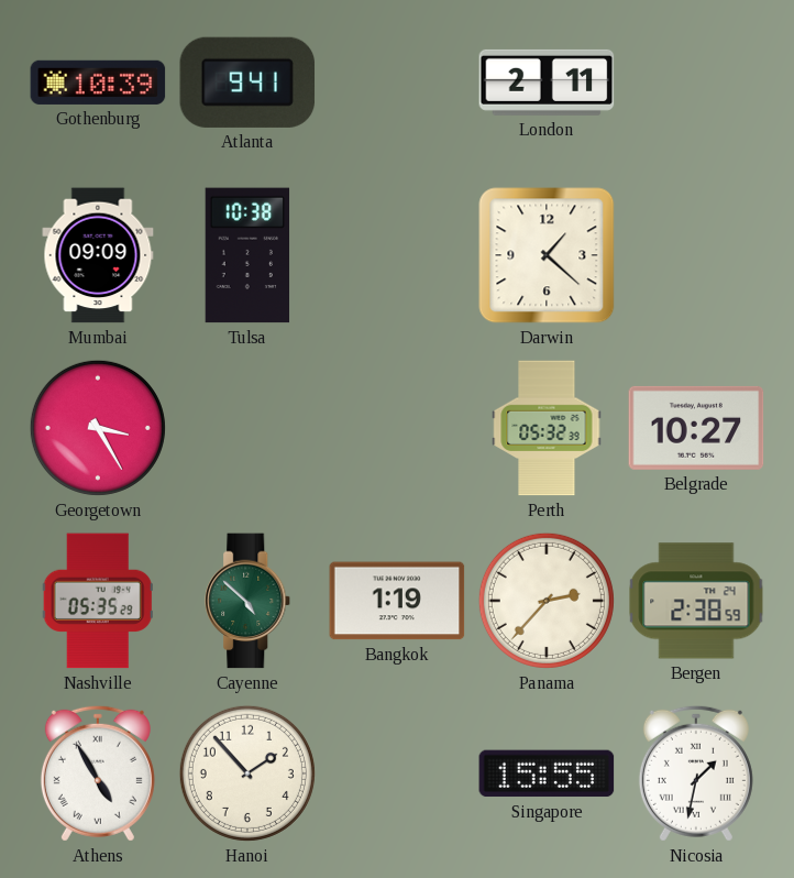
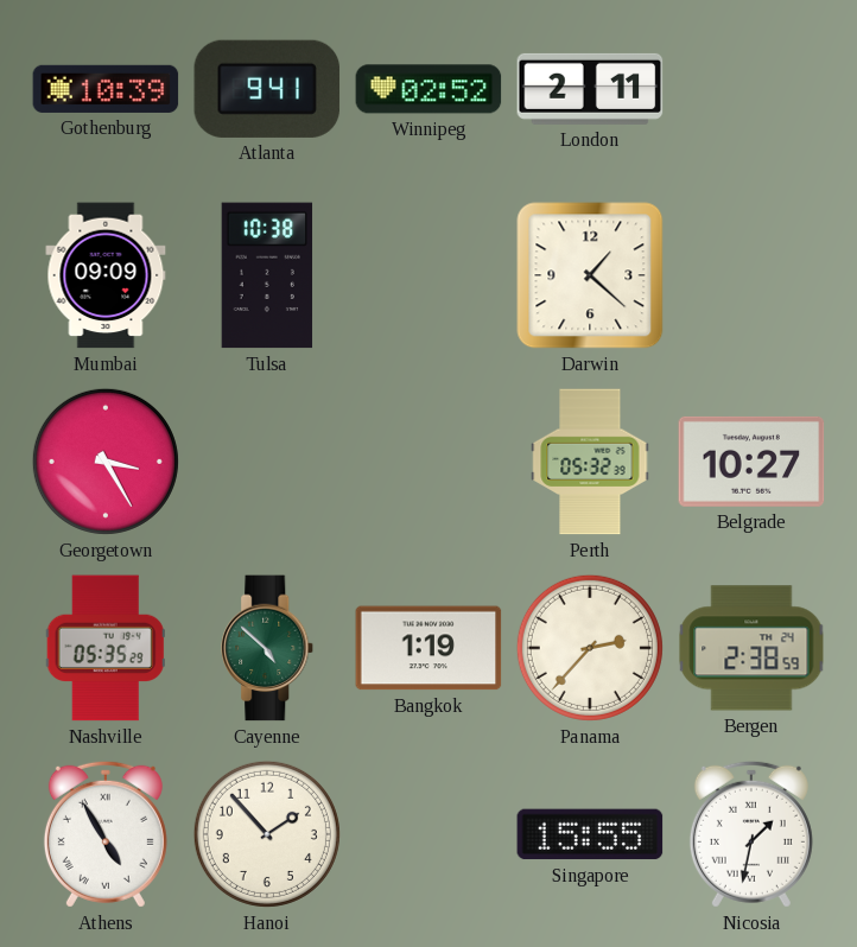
Winnipeg: none -> 02:52 (429, 89)
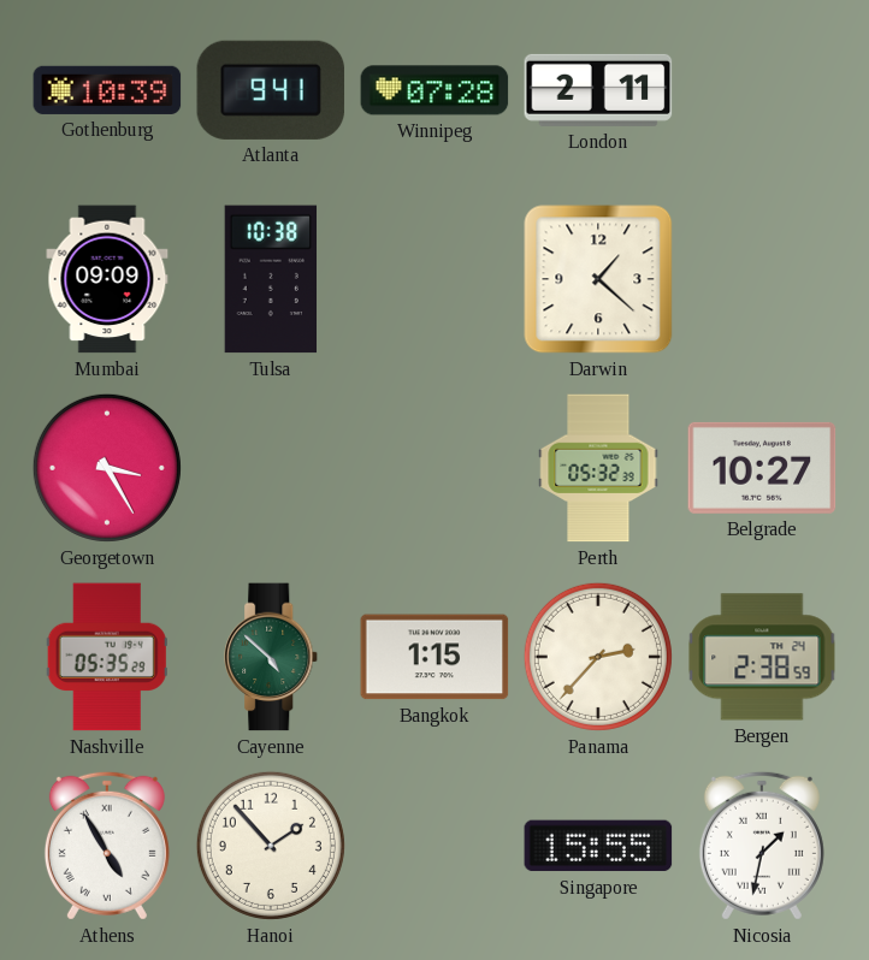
Winnipeg: 02:52 -> 07:28 (434, 90)
Bangkok: 1:19 -> 1:15 (434, 657)
